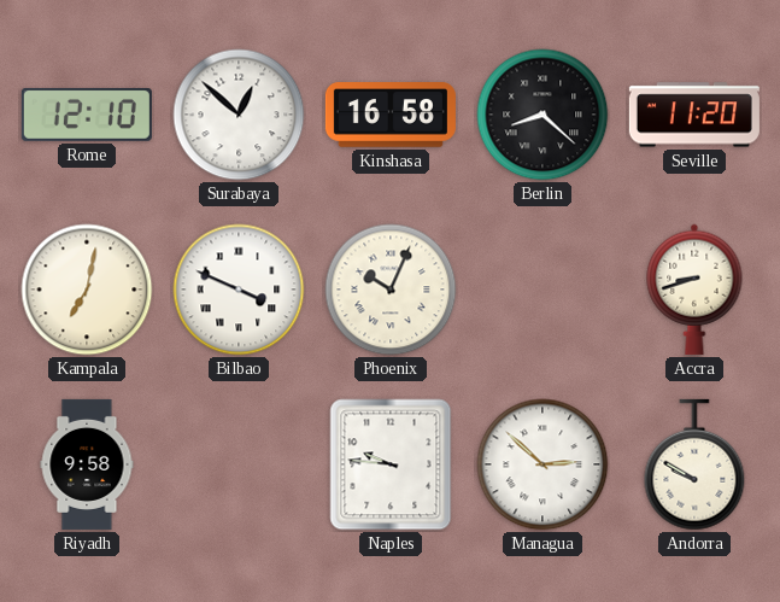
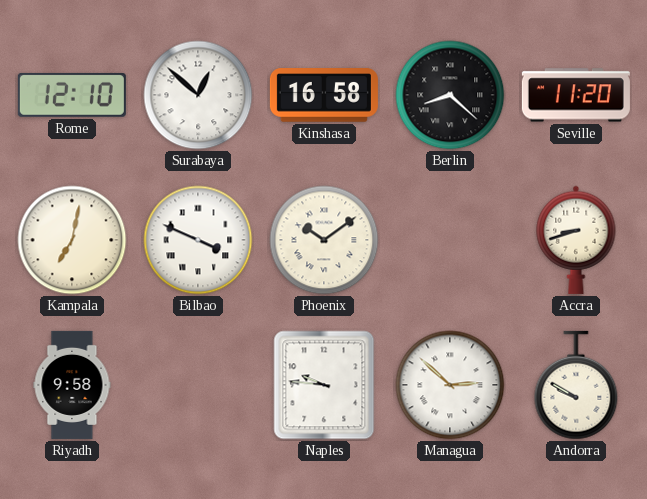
Phoenix: 10:04 -> 10:09 (324, 240)
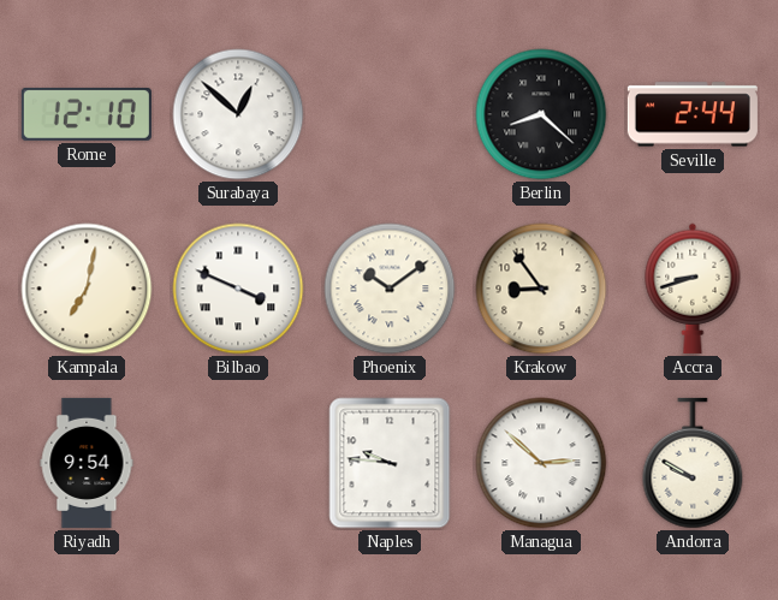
Kinshasa: 16:58 -> none (324, 95)
Seville: 11:20 -> 2:44 (693, 114)
Krakow: none -> 8:54 (541, 289)
Riyadh: 9:58 -> 9:54 (87, 463)
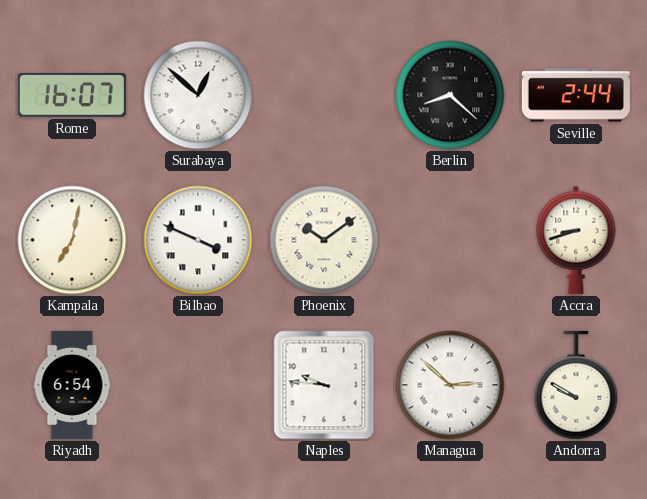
Rome: 12:10 -> 16:07 (72, 95)
Krakow: 8:54 -> none (541, 289)
Riyadh: 9:54 -> 6:54 (72, 385)
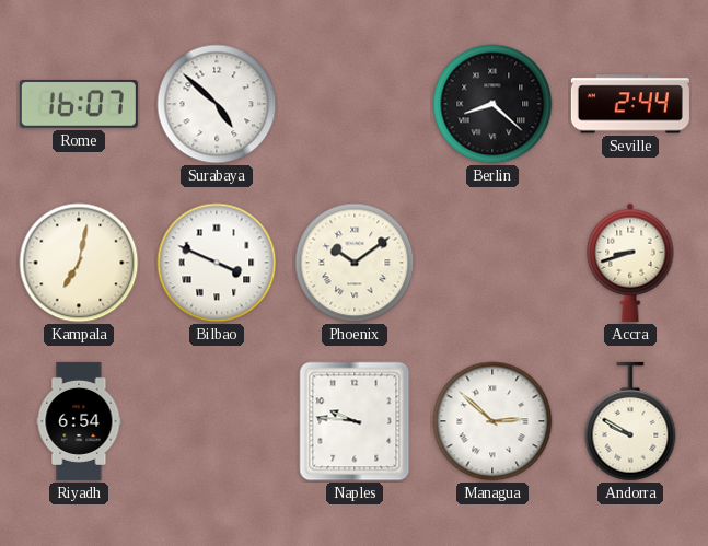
Surabaya: 12:52 -> 4:52 (217, 104)
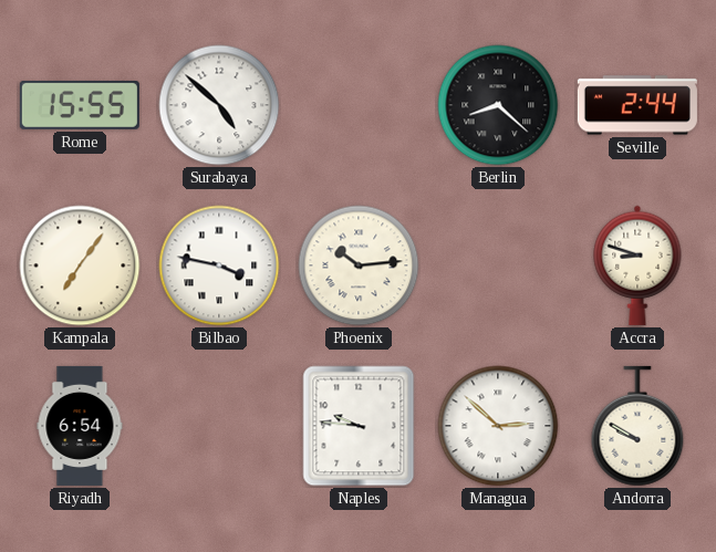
Rome: 16:07 -> 15:55 (80, 105)
Kampala: 7:02 -> 7:06 (80, 265)
Bilbao: 3:49 -> 3:47 (219, 265)
Phoenix: 10:09 -> 10:14 (359, 265)
Accra: 8:42 -> 8:48 (637, 265)
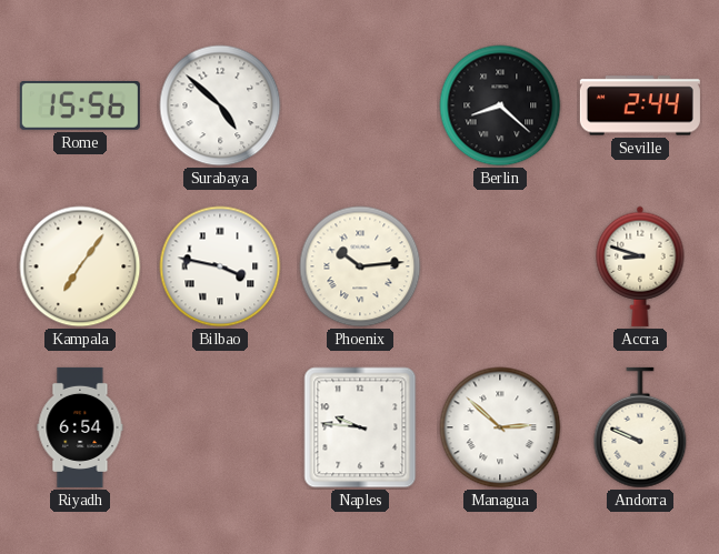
Rome: 15:55 -> 15:56 (80, 105)
Andorra: 9:50 -> 9:49 (640, 427)
